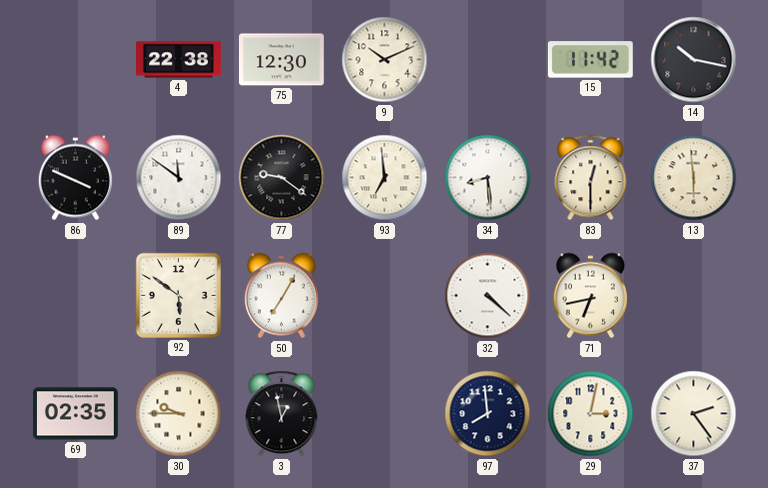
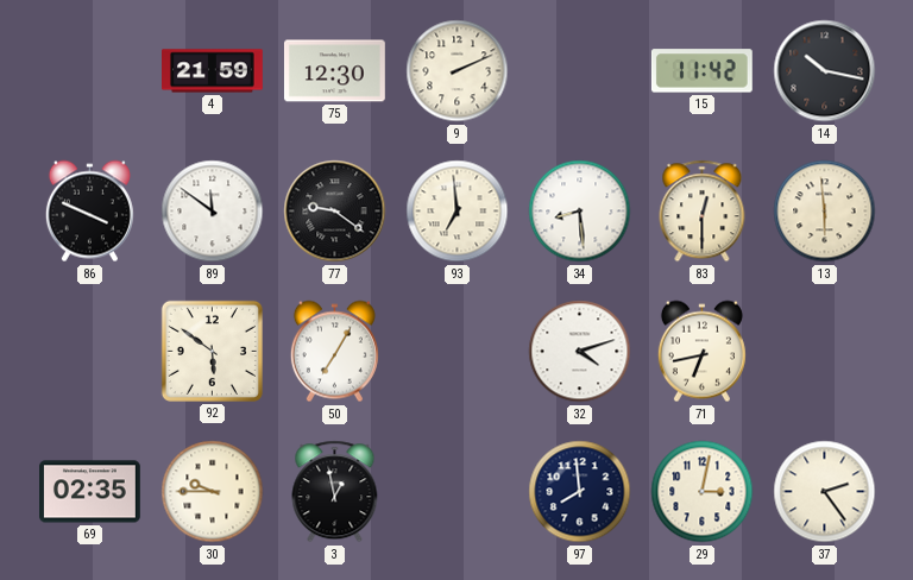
4: 22:38 -> 21:59 (213, 71)
9: 10:11 -> 2:11 (458, 71)
32: 4:22 -> 4:12 (580, 352)
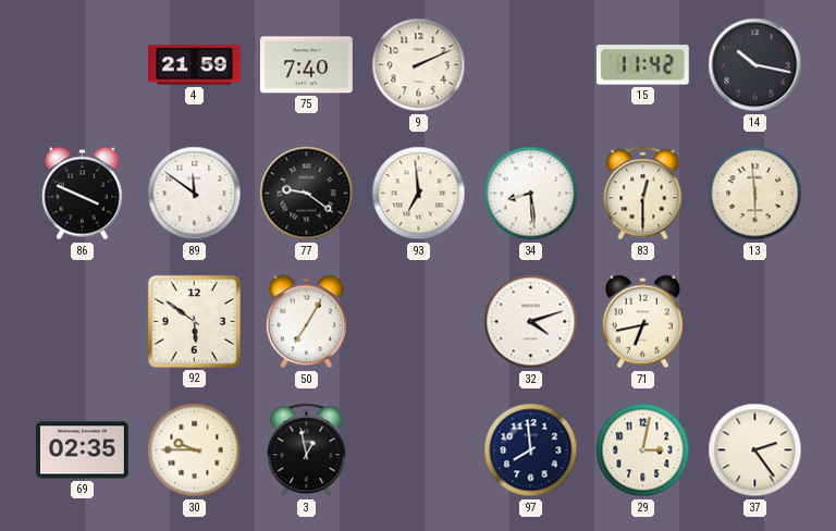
75: 12:30 -> 7:40 (306, 65)
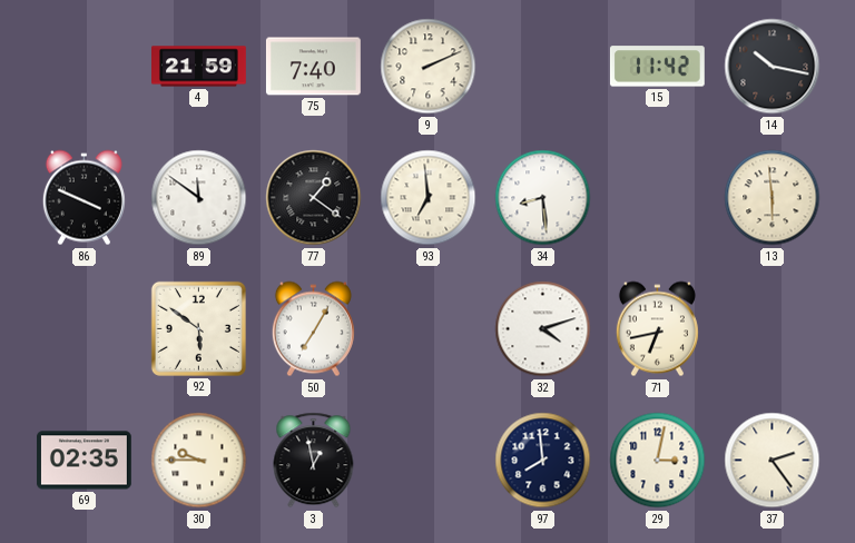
77: 9:21 -> 1:21 (314, 198)
83: 12:30 -> none (643, 194)
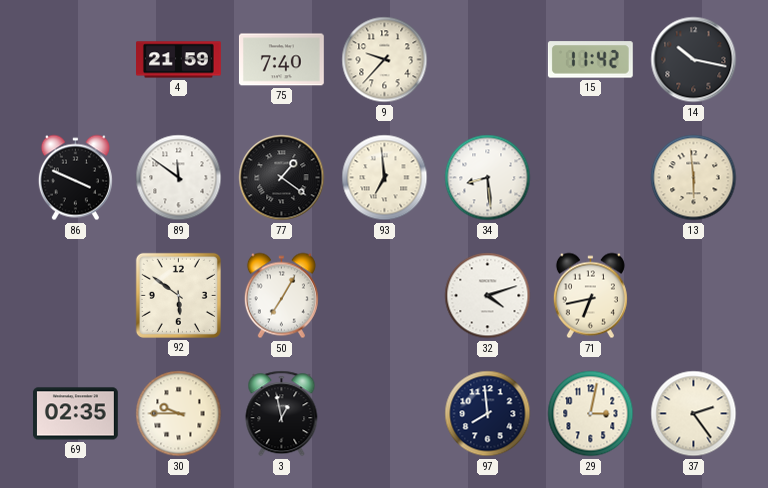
9: 2:11 -> 9:37 (385, 60)
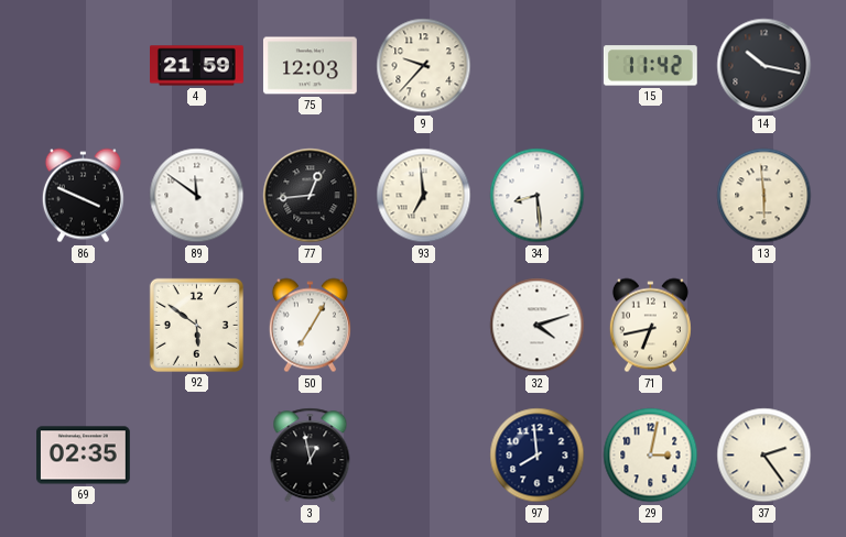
75: 7:40 -> 12:03 (310, 66)
77: 1:21 -> 12:44 (311, 196)
30: 9:45 -> none (179, 414)
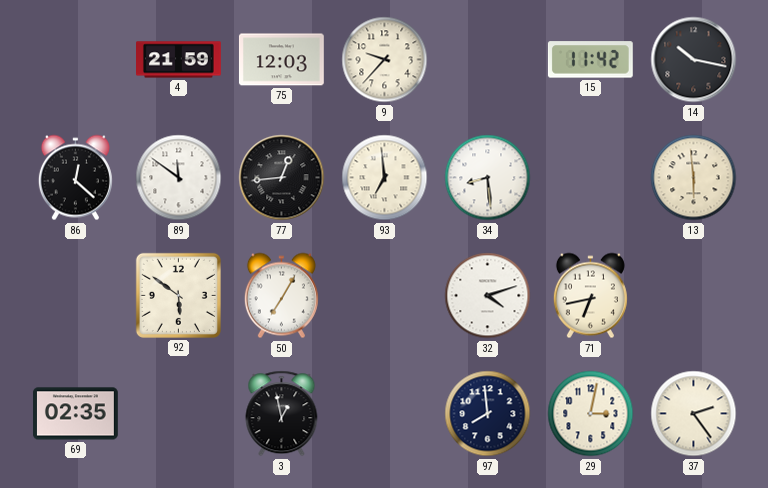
86: 3:49 -> 12:22 (75, 178)
